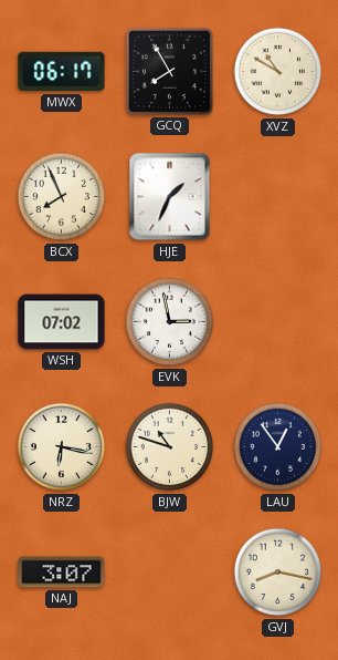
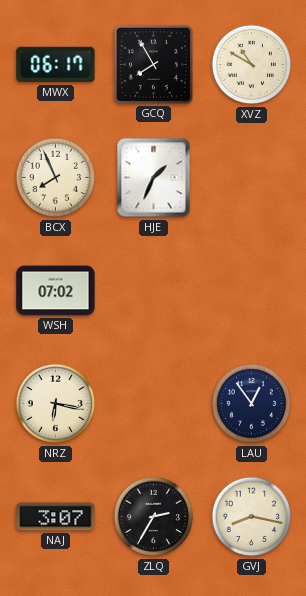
EVK: 2:58 -> none (170, 322)
BJW: 10:48 -> none (170, 447)
ZLQ: none -> 2:35 (154, 517)
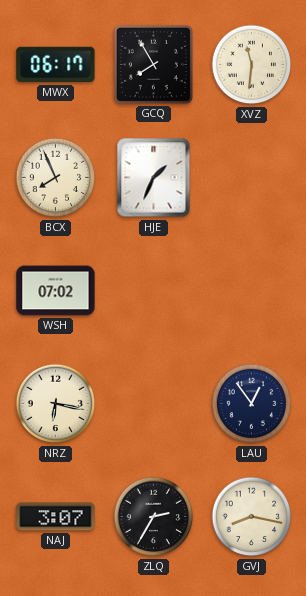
XVZ: 10:50 -> 11:31 (252, 65)
